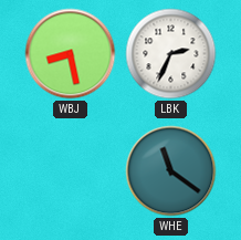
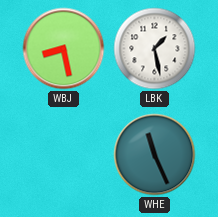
LBK: 2:34 -> 1:28 (155, 49)
WHE: 11:21 -> 11:26 (155, 155)
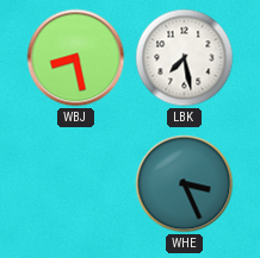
LBK: 1:28 -> 7:28 (185, 58)
WHE: 11:26 -> 3:26 (185, 184)
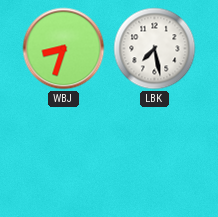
WBJ: 8:28 -> 8:33 (64, 49)
WHE: 3:26 -> none (185, 184)
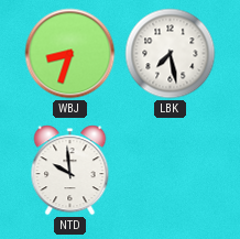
NTD: none -> 9:59 (70, 171)
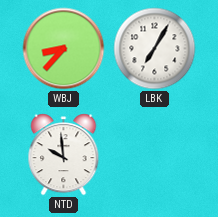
WBJ: 8:33 -> 8:37 (64, 49)
LBK: 7:28 -> 7:05 (155, 49)
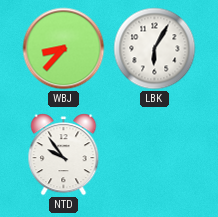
LBK: 7:05 -> 6:05 (155, 49)
NTD: 9:59 -> 9:54 (64, 155)
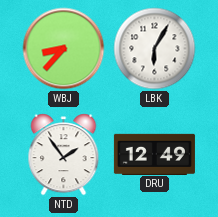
NTD: 9:54 -> 1:54 (64, 155)
DRU: none -> 12:49 (154, 154)
